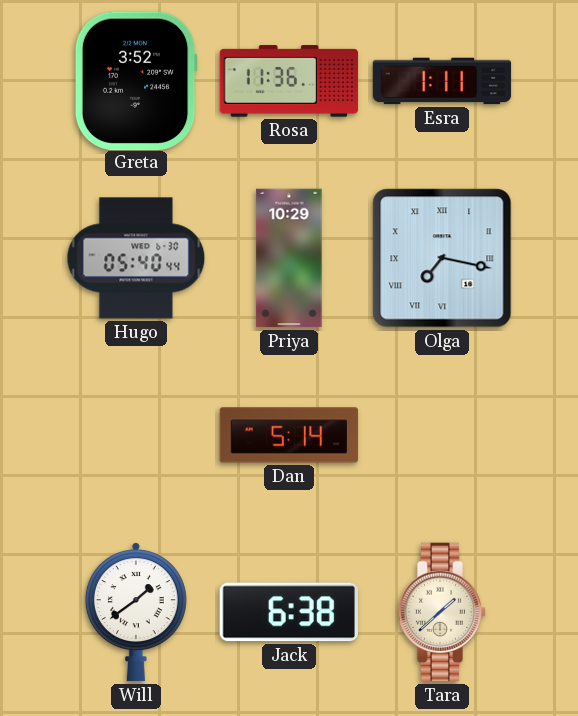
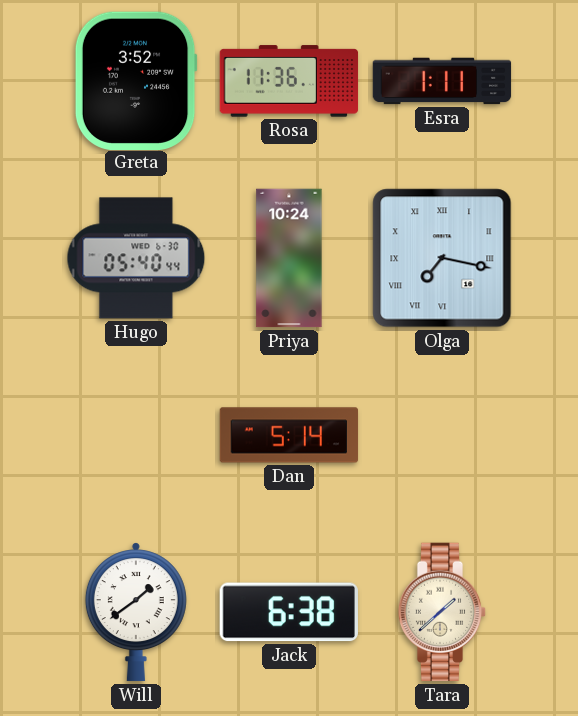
Priya: 10:29 -> 10:24 (289, 258)
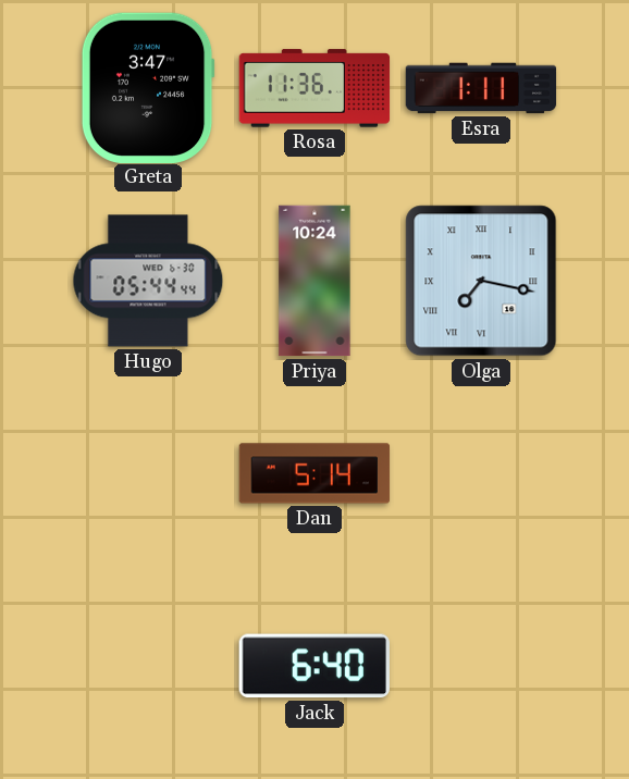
Greta: 3:52 -> 3:47 (148, 87)
Hugo: 05:40 -> 05:44 (148, 281)
Will: 1:39 -> none (136, 612)
Jack: 6:38 -> 6:40 (314, 666)
Tara: 1:38 -> none (442, 612)
